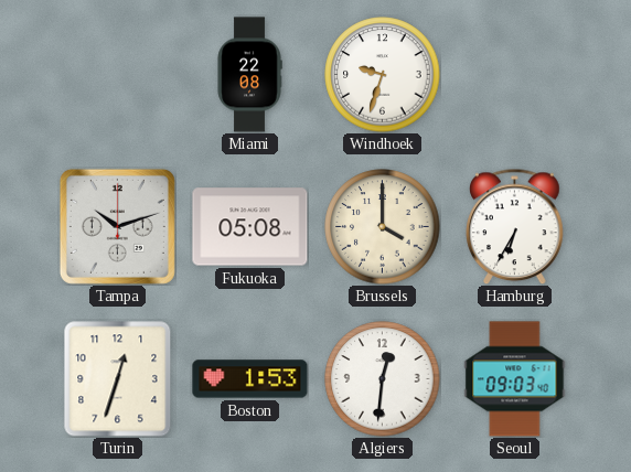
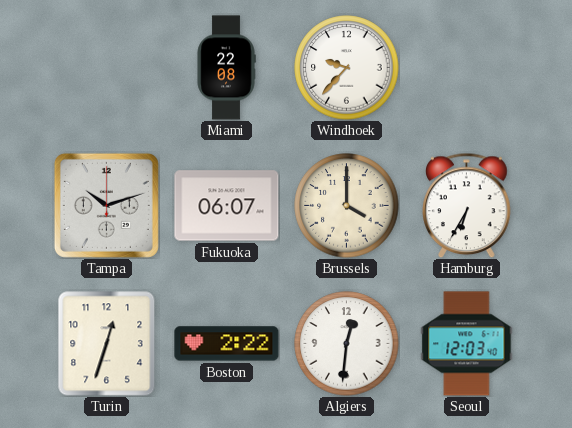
Windhoek: 9:33 -> 9:37 (347, 68)
Fukuoka: 05:08 -> 06:07 (227, 206)
Boston: 1:53 -> 2:22 (227, 344)
Seoul: 09:03 -> 12:03 (467, 344)
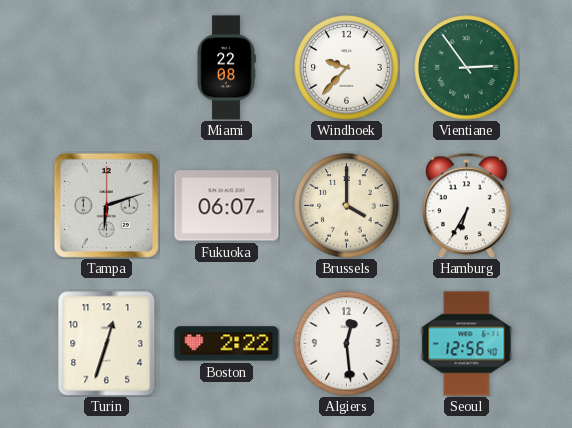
Vientiane: none -> 2:54 (467, 68)
Tampa: 10:12 -> 6:12 (106, 205)
Algiers: 12:31 -> 12:29 (347, 344)
Seoul: 12:03 -> 12:56 (467, 344)
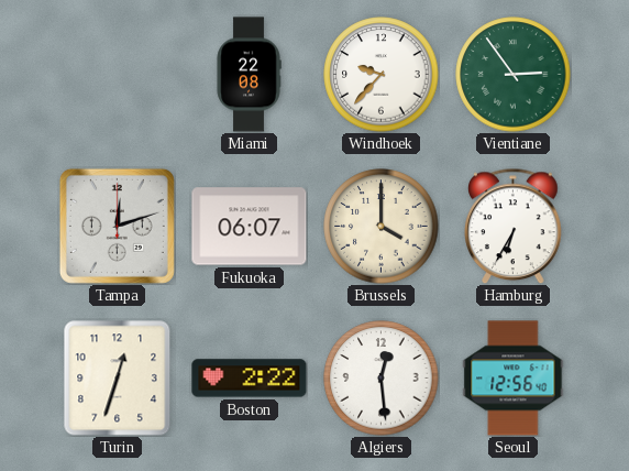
Tampa: 6:12 -> 12:12 (117, 226)
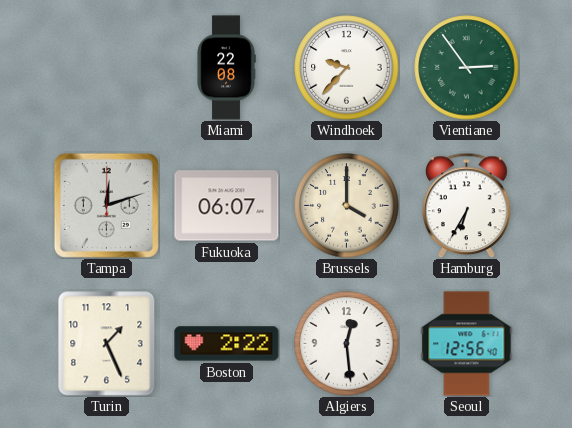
Turin: 12:33 -> 1:26 (107, 344)
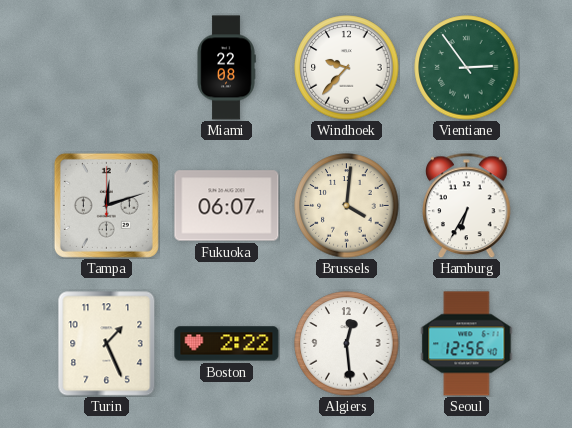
Brussels: 4:00 -> 4:01 (347, 206)
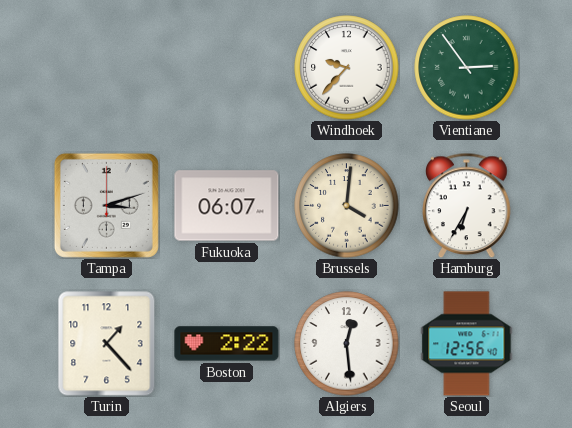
Miami: 22:08 -> none (226, 68)
Tampa: 12:12 -> 3:12 (106, 205)
Turin: 1:26 -> 1:23 (107, 344)
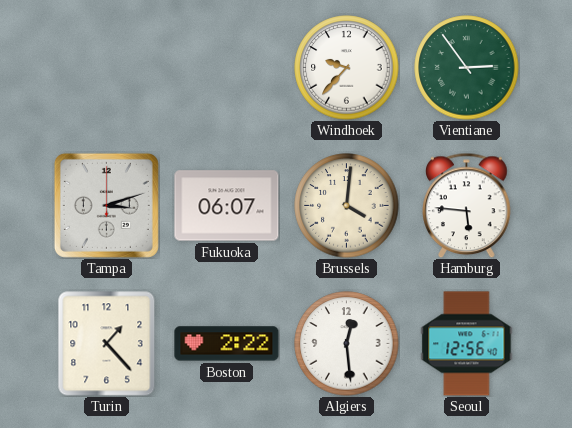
Hamburg: 6:35 -> 5:46 (467, 205)
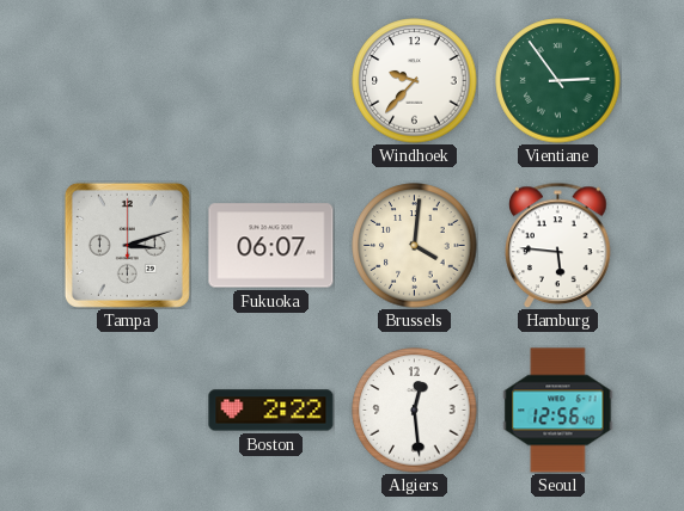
Turin: 1:23 -> none (107, 344)
